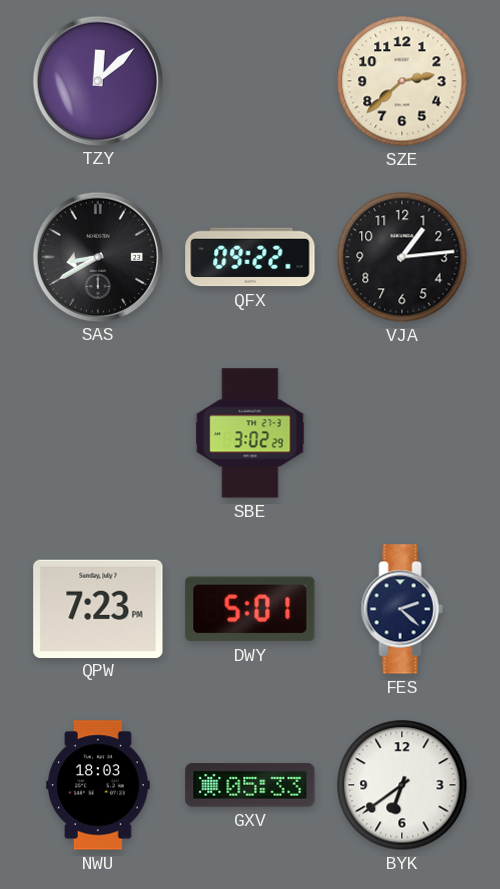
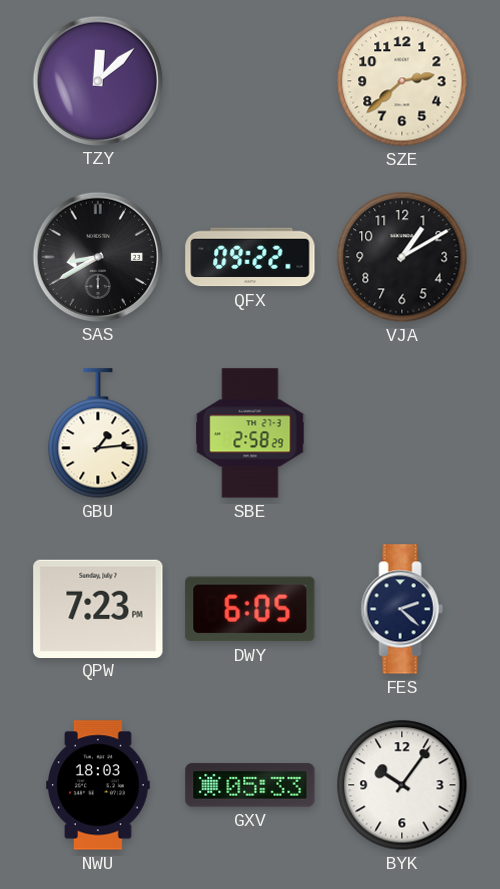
VJA: 1:14 -> 1:10 (402, 257)
GBU: none -> 1:14 (98, 433)
SBE: 3:02 -> 2:58 (250, 433)
DWY: 5:01 -> 6:05 (250, 609)
BYK: 6:39 -> 10:06 (402, 785)
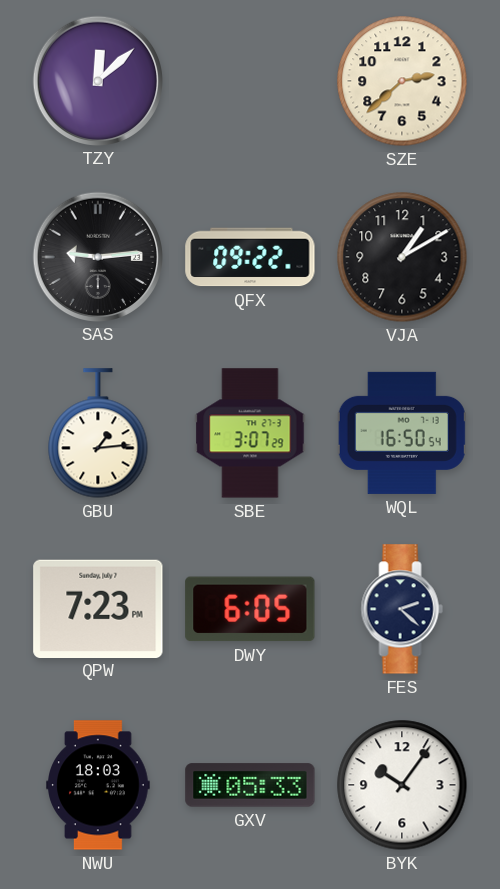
SAS: 8:40 -> 9:14 (97, 256)
SBE: 2:58 -> 3:07 (250, 433)
WQL: none -> 16:50 (402, 433)
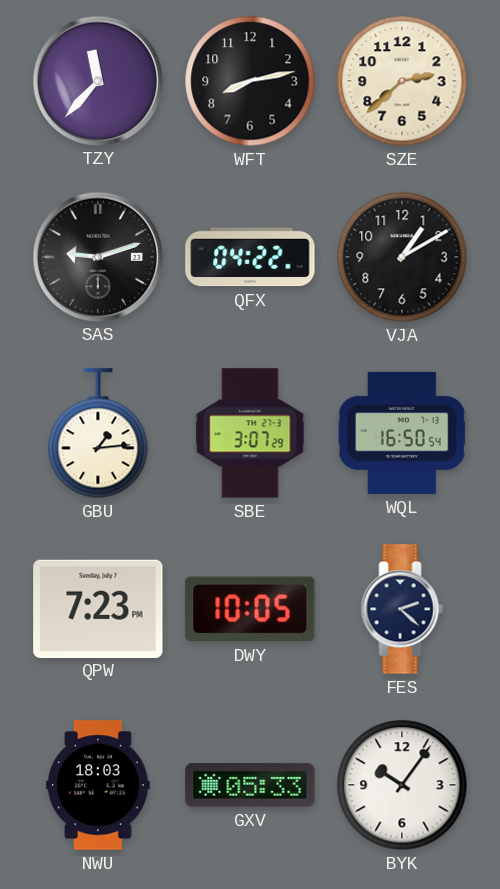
TZY: 12:08 -> 11:37 (97, 80)
WFT: none -> 8:13 (250, 81)
SAS: 9:14 -> 9:12 (97, 256)
QFX: 09:22 -> 04:22 (250, 257)
DWY: 6:05 -> 10:05 (250, 609)
